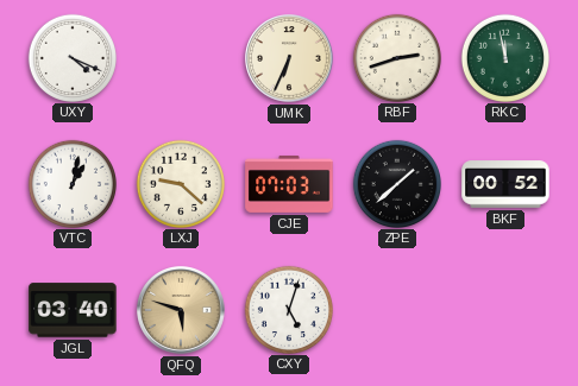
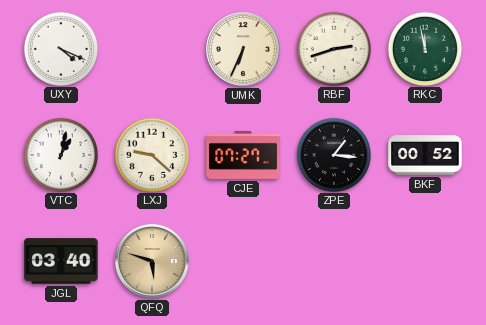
CJE: 07:03 -> 07:27 (243, 155)
ZPE: 1:38 -> 1:16 (333, 154)
CXY: 5:03 -> none (288, 309)
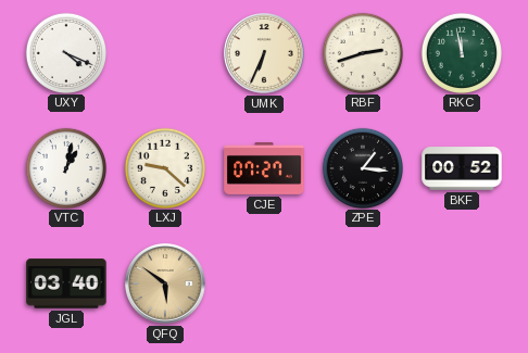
QFQ: 5:48 -> 5:51 (166, 285)
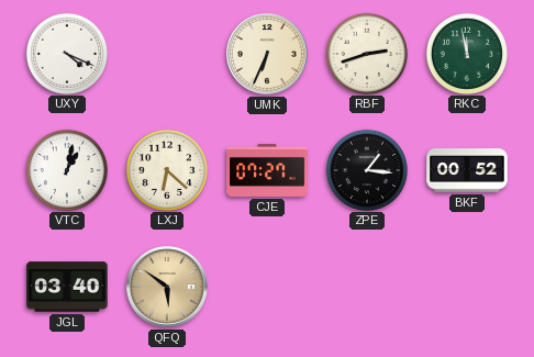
LXJ: 9:22 -> 6:22 (166, 169)
